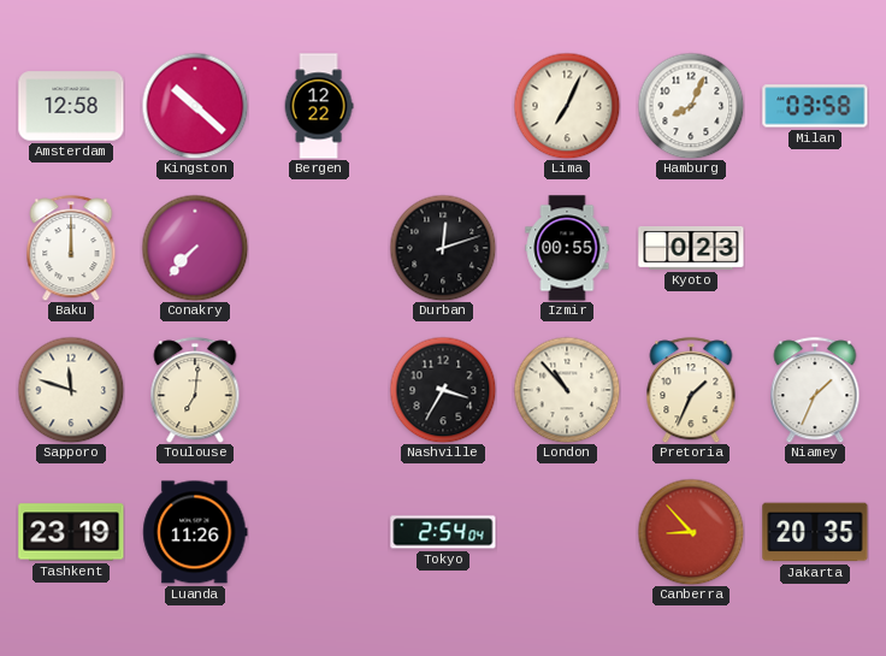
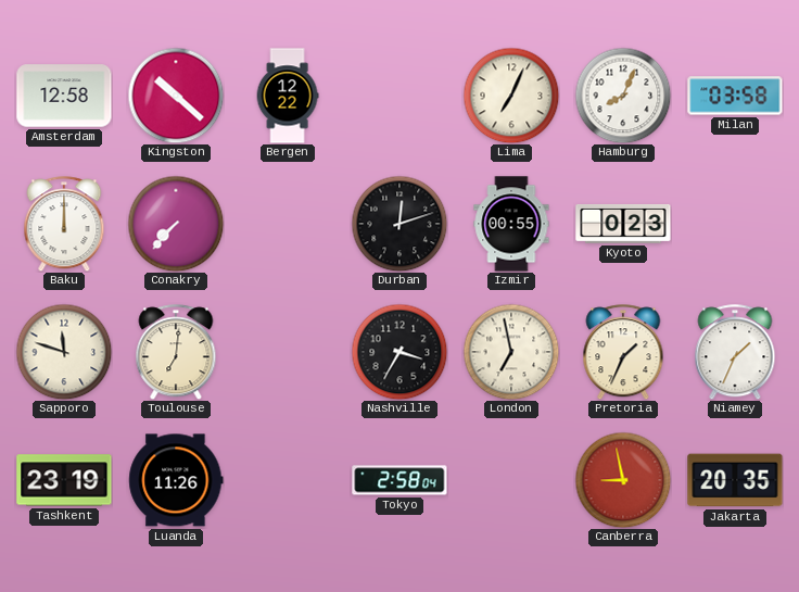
London: 10:53 -> 6:58 (511, 352)
Tokyo: 2:54 -> 2:58 (399, 480)
Canberra: 8:53 -> 8:58 (623, 480)
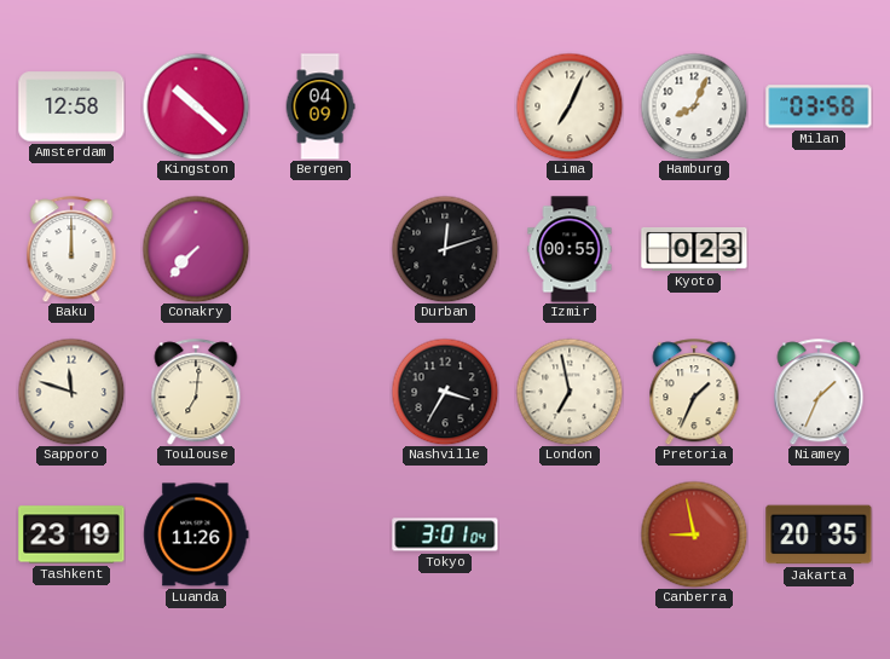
Bergen: 12:22 -> 04:09 (320, 106)
Tokyo: 2:58 -> 3:01 (445, 534)
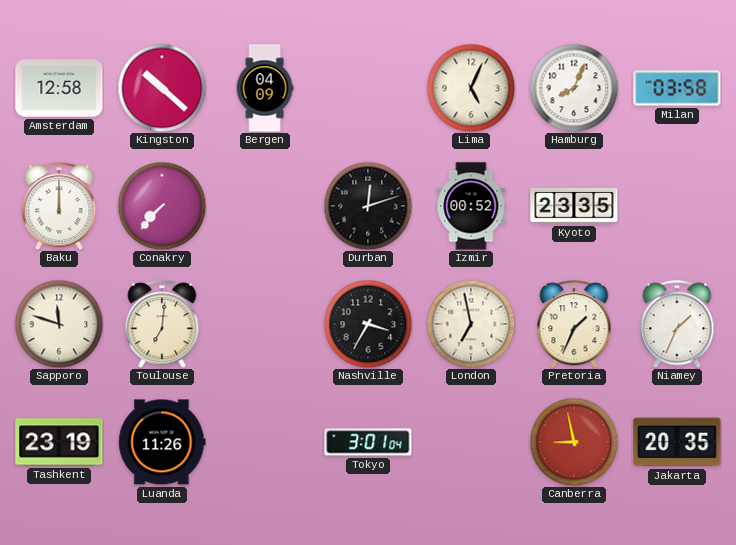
Lima: 7:04 -> 5:04 (471, 88)
Izmir: 00:55 -> 00:52 (471, 206)
Kyoto: 0:23 -> 23:35 (574, 206)
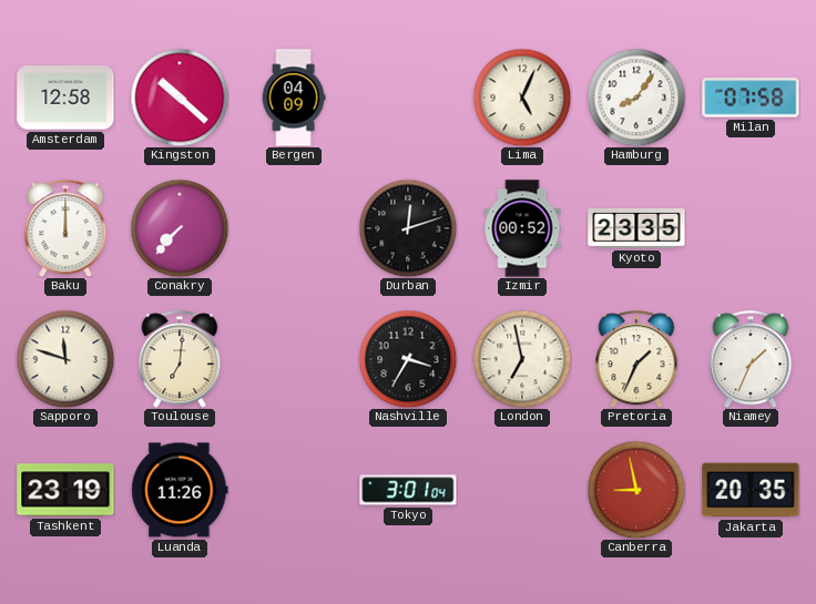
Hamburg: 8:04 -> 8:06 (636, 98)
Milan: 03:58 -> 07:58 (751, 98)
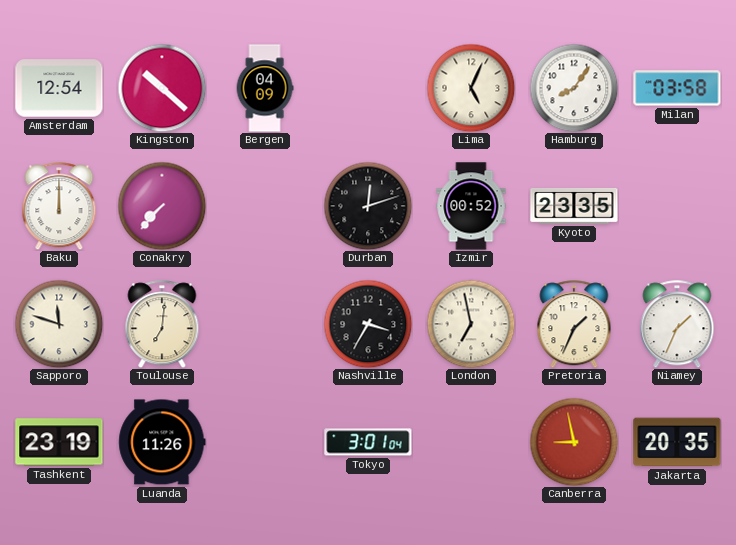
Amsterdam: 12:58 -> 12:54 (59, 88)
Milan: 07:58 -> 03:58 (677, 88)
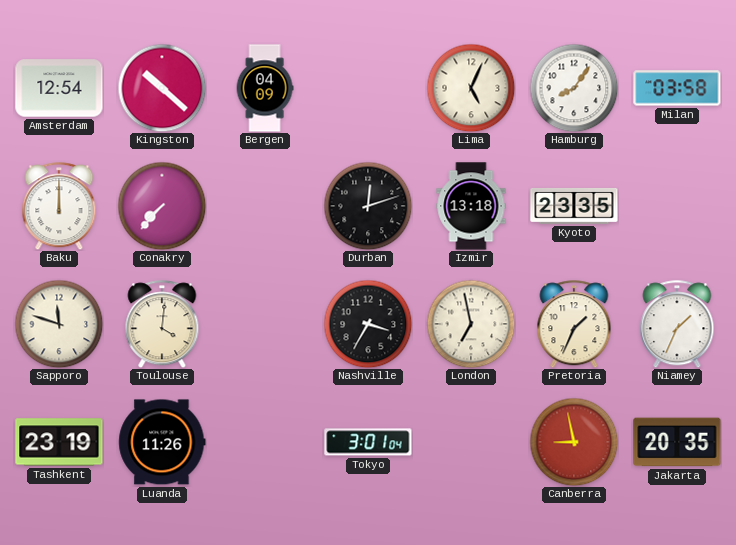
Izmir: 00:52 -> 13:18 (471, 206)
Toulouse: 7:01 -> 4:01 (162, 324)
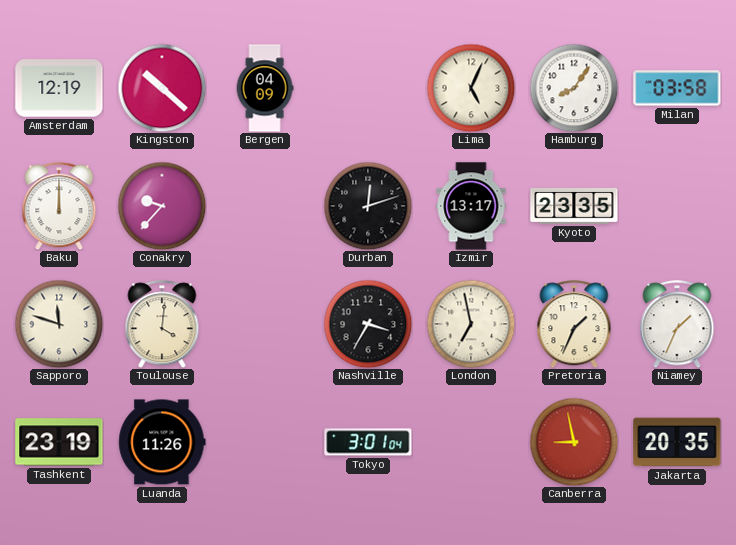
Amsterdam: 12:54 -> 12:19 (59, 88)
Conakry: 7:37 -> 9:37 (162, 206)
Izmir: 13:18 -> 13:17 (471, 206)
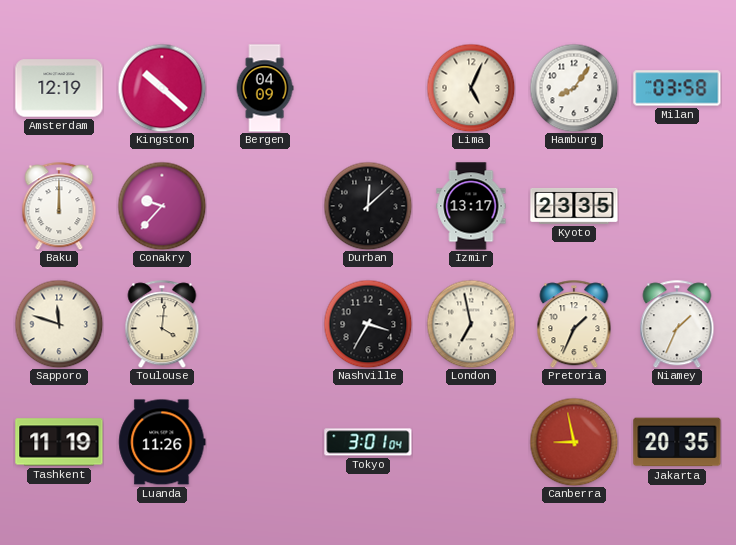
Durban: 12:12 -> 12:08 (368, 206)
Tashkent: 23:19 -> 11:19 (59, 442)
